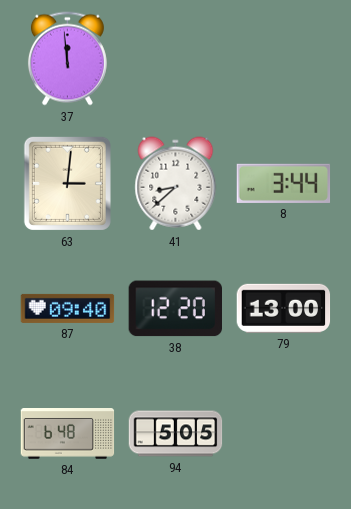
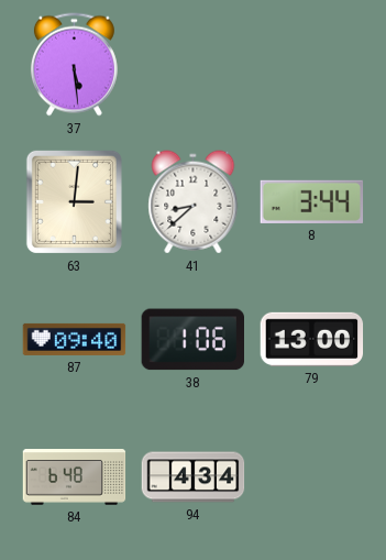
37: 11:59 -> 5:29 (74, 65)
38: 12:20 -> 1:06 (192, 340)
94: 5:05 -> 4:34 (194, 477)
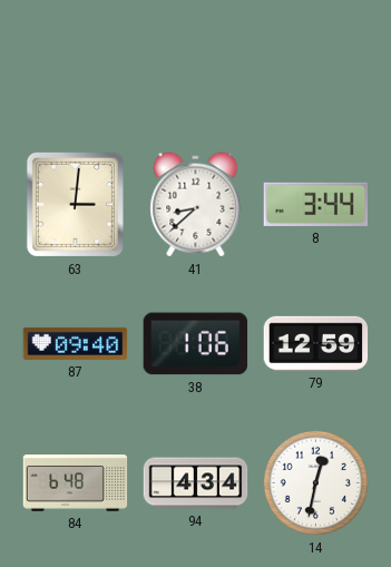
37: 5:29 -> none (74, 65)
79: 13:00 -> 12:59 (316, 343)
14: none -> 12:32 (315, 482)
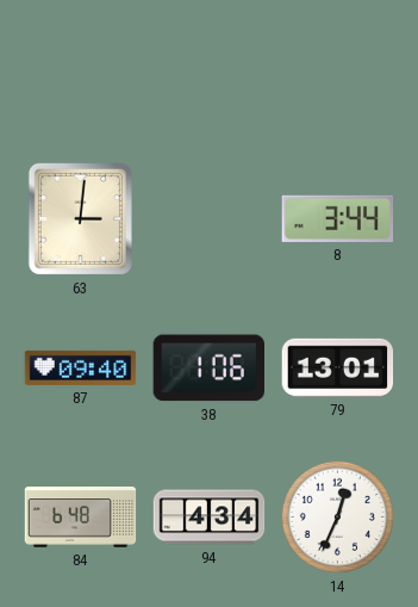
41: 8:38 -> none (196, 205)
79: 12:59 -> 13:01 (338, 367)
14: 12:32 -> 12:34 (337, 516)
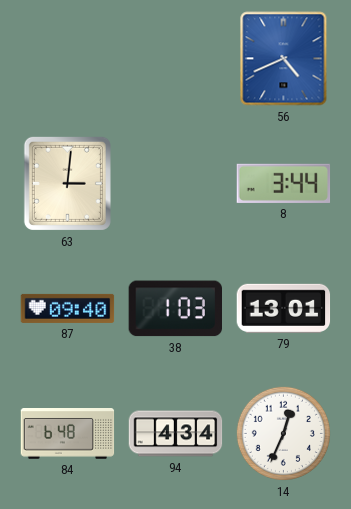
56: none -> 4:41 (284, 59)
38: 1:06 -> 1:03 (175, 309)
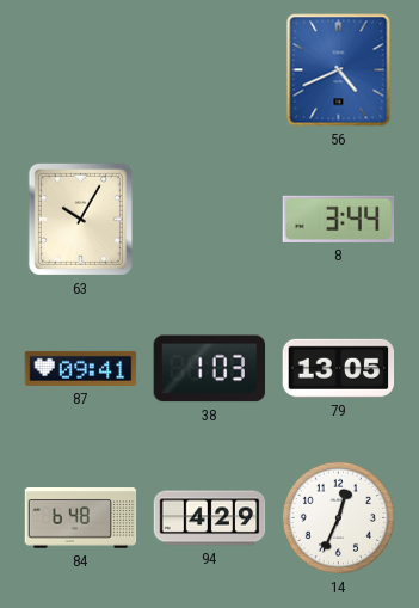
63: 3:01 -> 10:05 (80, 219)
87: 09:40 -> 09:41 (81, 368)
79: 13:01 -> 13:05 (339, 368)
94: 4:34 -> 4:29 (210, 518)
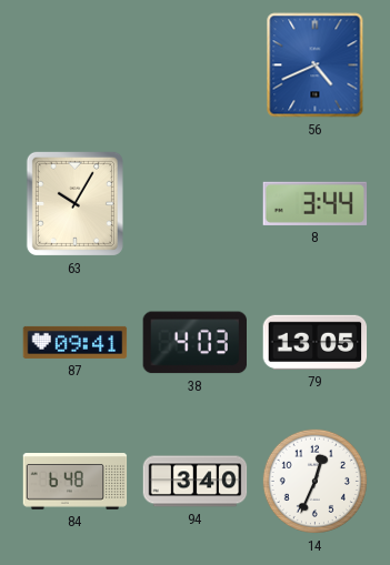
38: 1:03 -> 4:03 (194, 343)
94: 4:29 -> 3:40 (196, 482)
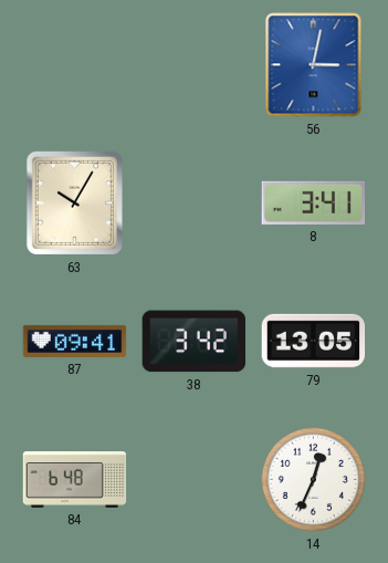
56: 4:41 -> 3:02 (314, 65)
8: 3:44 -> 3:41 (314, 202)
38: 4:03 -> 3:42 (193, 342)
94: 3:40 -> none (196, 482)
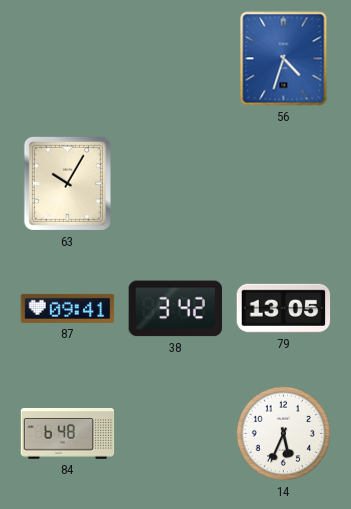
56: 3:02 -> 4:33 (284, 59)
8: 3:41 -> none (314, 202)
14: 12:34 -> 5:34 (283, 433)
